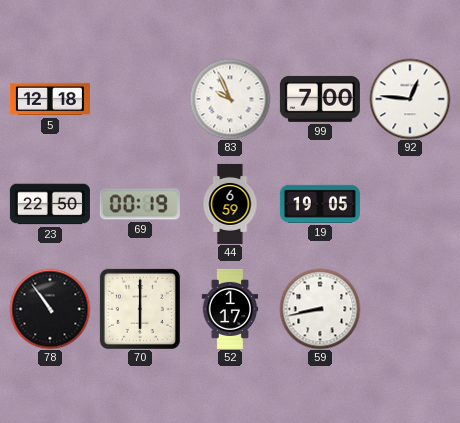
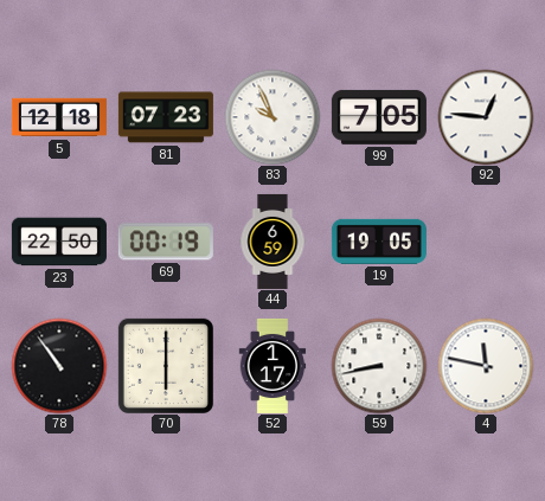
81: none -> 07:23 (166, 117)
99: 7:00 -> 7:05 (379, 117)
4: none -> 11:47 (486, 366)
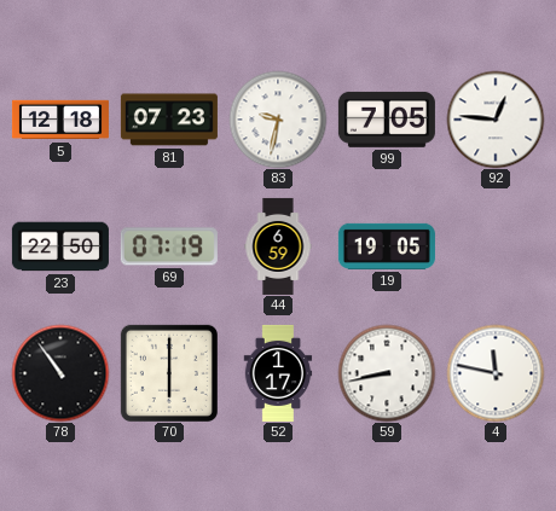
83: 9:56 -> 9:32 (278, 120)
69: 00:19 -> 07:19 (169, 246)
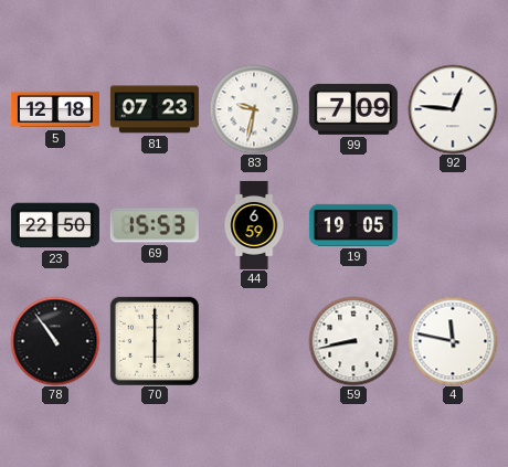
99: 7:05 -> 7:09 (353, 109)
69: 07:19 -> 15:53 (155, 225)
52: 1:17 -> none (278, 373)
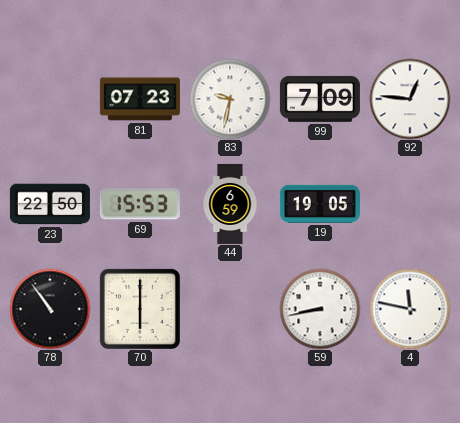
5: 12:18 -> none (55, 109)
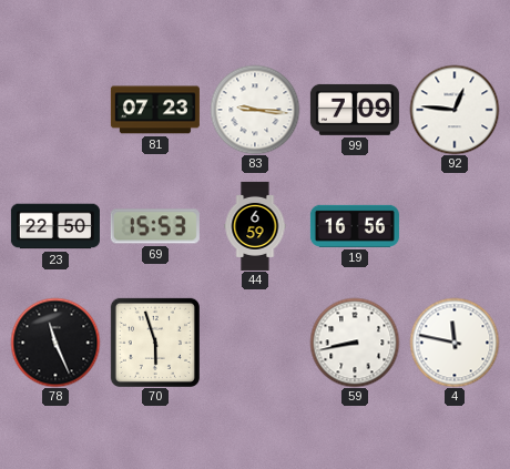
83: 9:32 -> 9:16 (255, 110)
19: 19:05 -> 16:56 (355, 226)
78: 10:54 -> 11:26 (55, 343)
70: 6:00 -> 5:57 (155, 343)
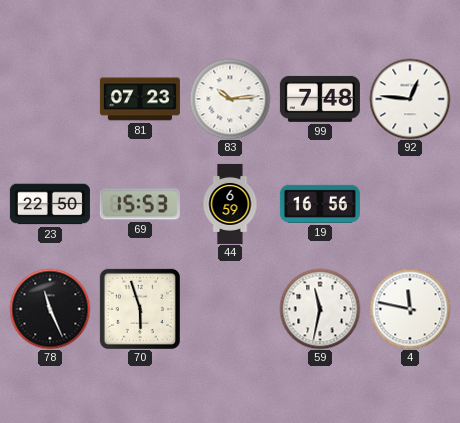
83: 9:16 -> 10:14 (230, 99)
99: 7:09 -> 7:48 (320, 99)
59: 8:43 -> 11:32 (320, 309)
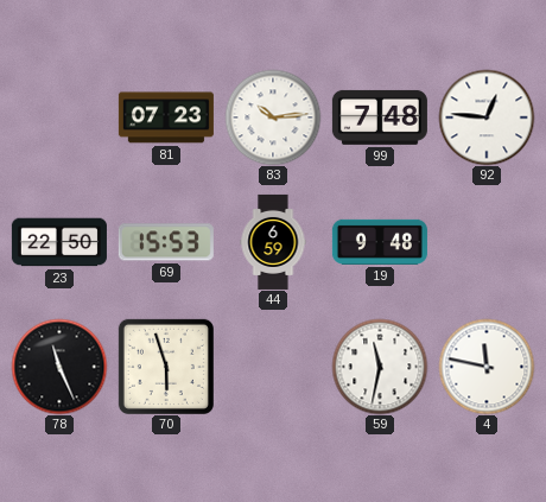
19: 16:56 -> 9:48 (380, 242)
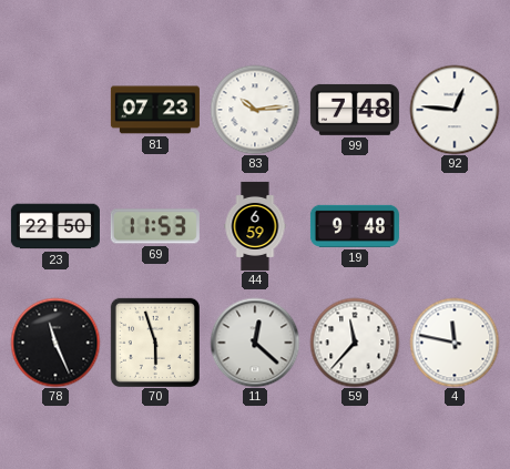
69: 15:53 -> 11:53 (155, 226)
11: none -> 12:22 (255, 343)
59: 11:32 -> 11:37 (355, 343)
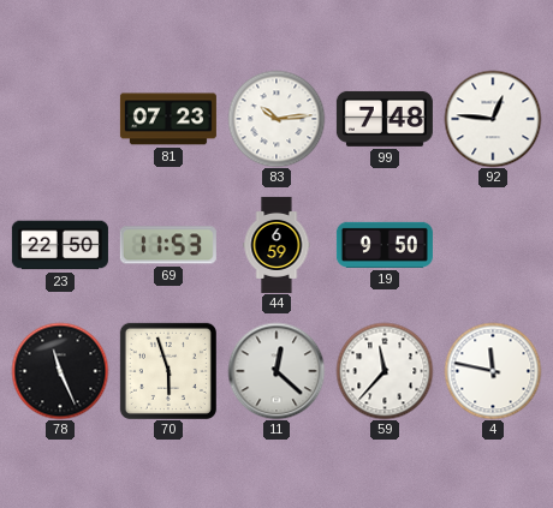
19: 9:48 -> 9:50 (385, 245)
